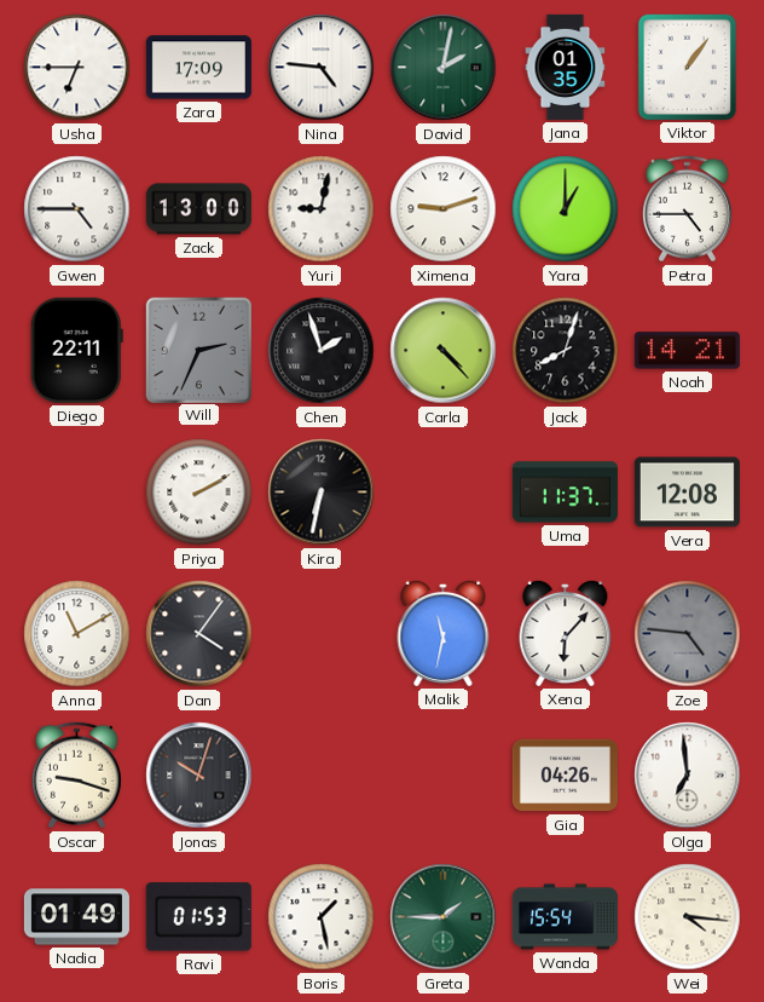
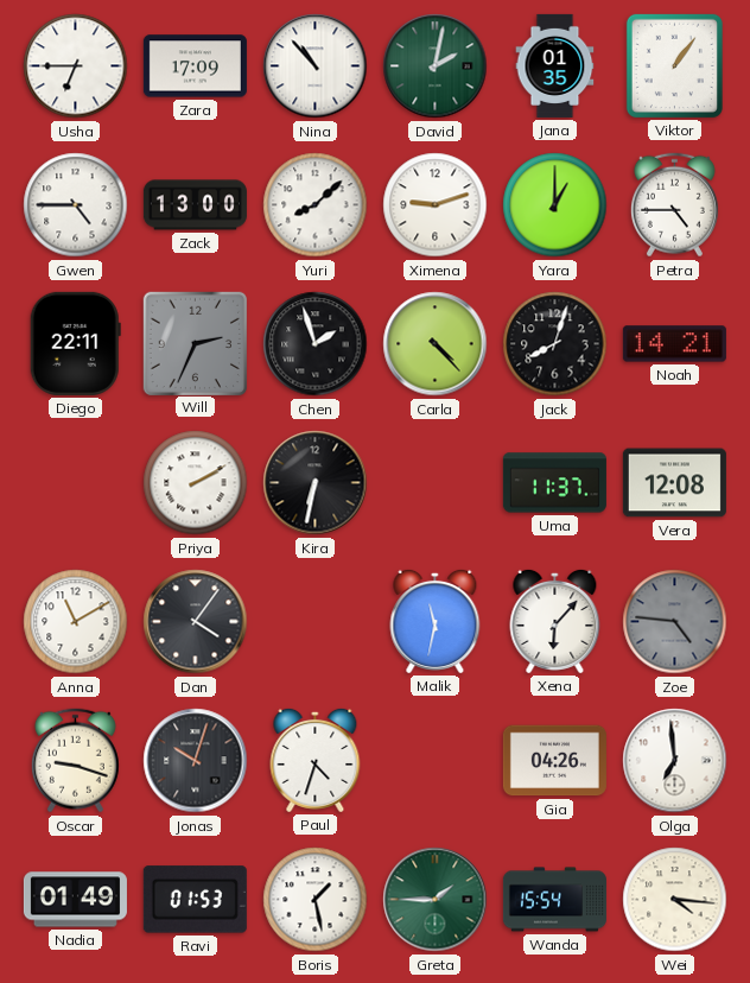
Nina: 4:46 -> 10:53 (316, 66)
Yuri: 9:02 -> 8:08 (316, 205)
Paul: none -> 4:33 (316, 760)
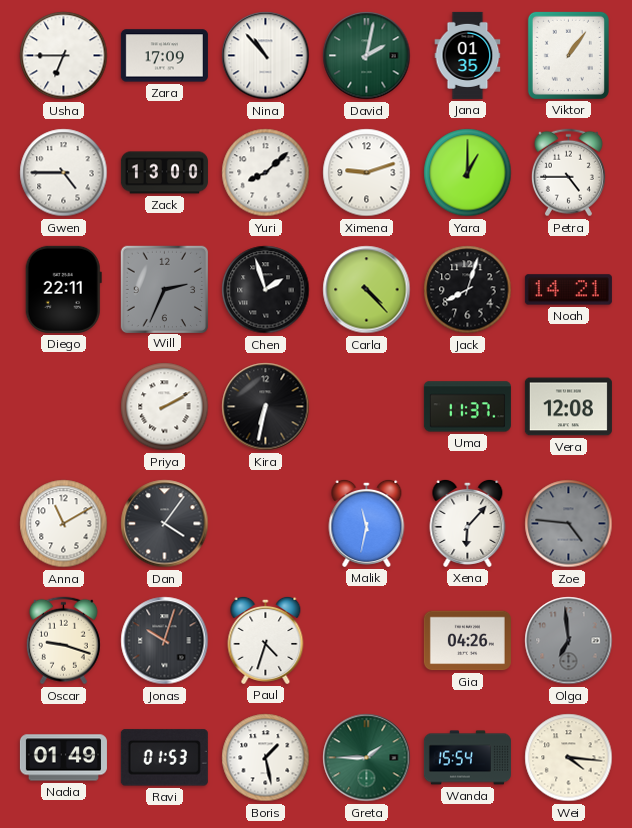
Olga dial: white -> grey (569, 641)
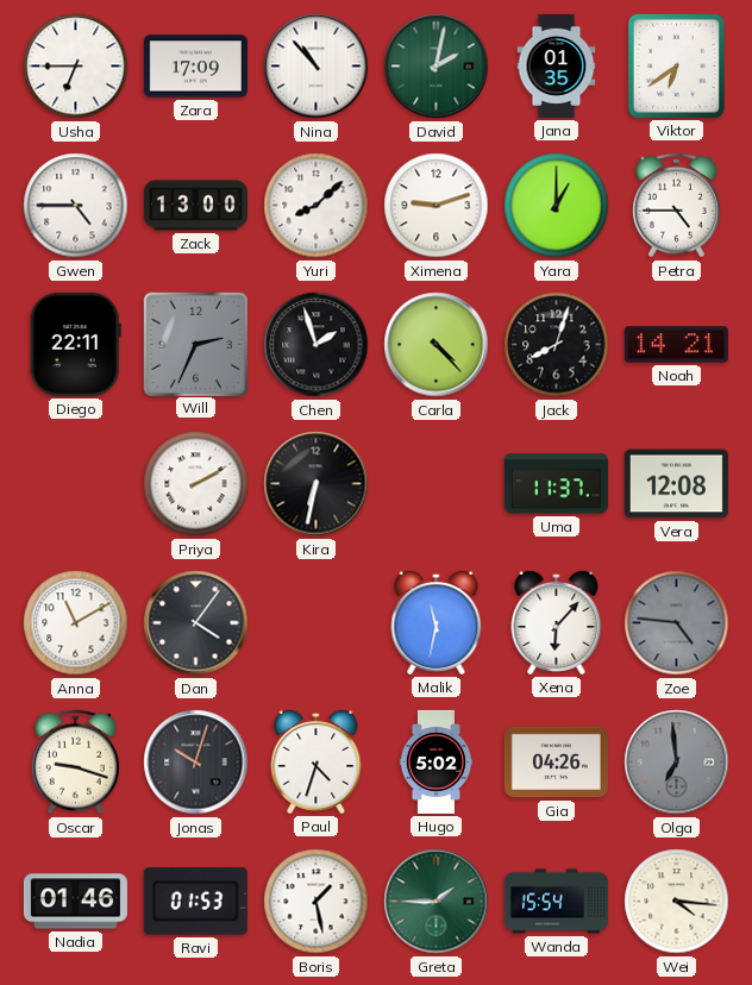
Viktor: 1:06 -> 6:39 (676, 65)
Hugo: none -> 5:02 (435, 761)
Nadia: 01:49 -> 01:46 (75, 902)
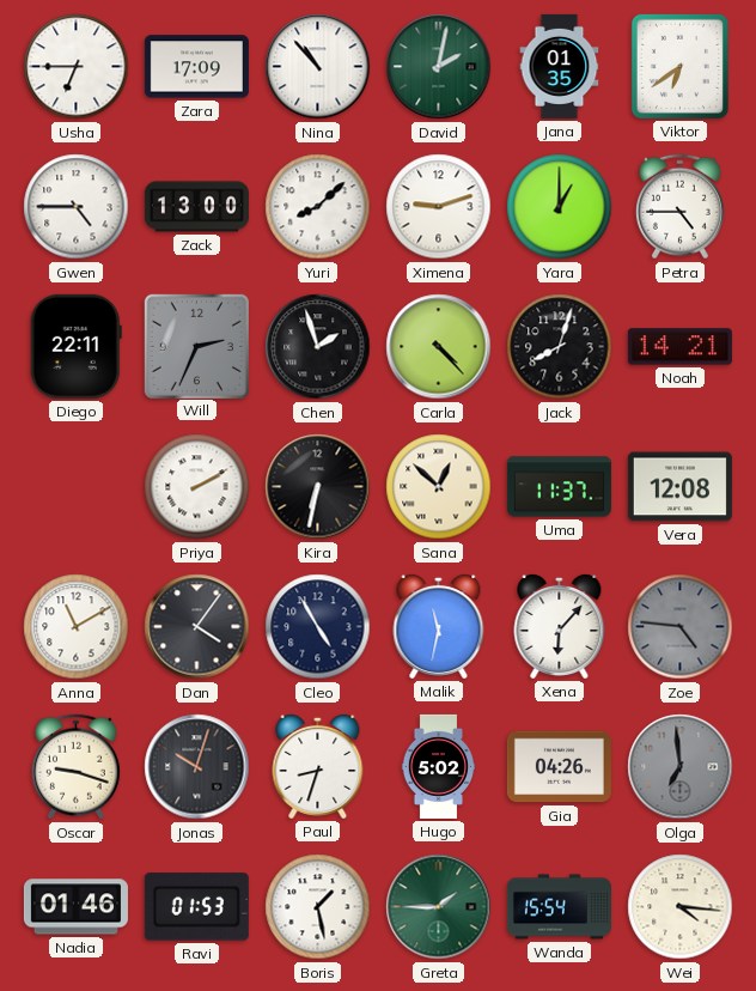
Sana: none -> 12:52 (439, 487)
Cleo: none -> 4:55 (318, 627)
Paul: 4:33 -> 8:33 (318, 766)
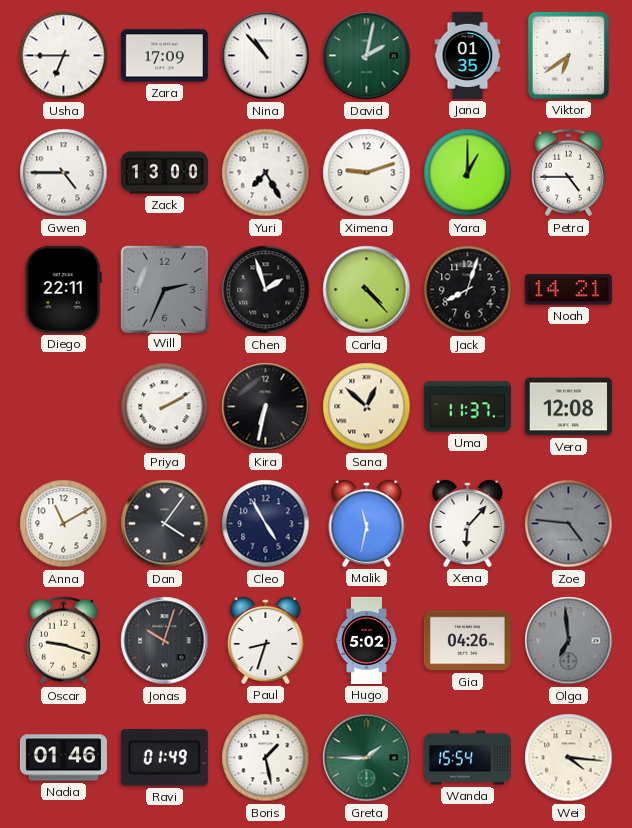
Yuri: 8:08 -> 7:25 (266, 173)
Ravi: 01:53 -> 01:49 (164, 758)
